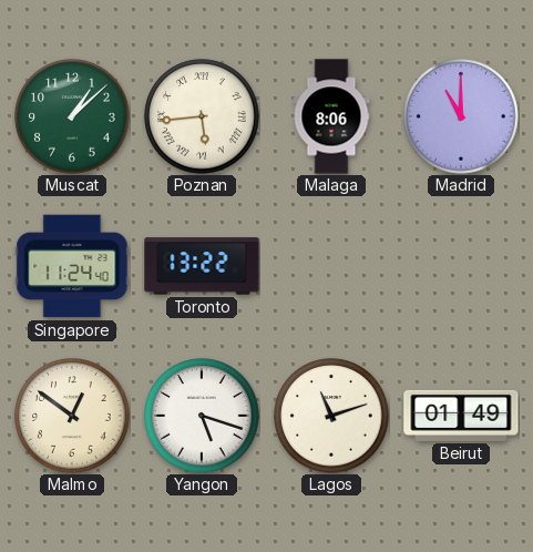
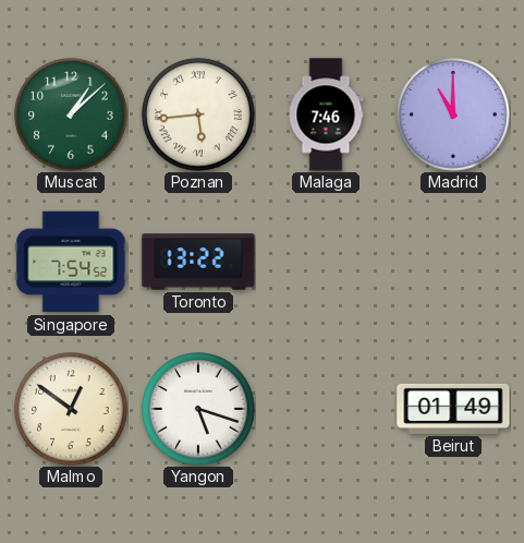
Malaga: 8:06 -> 7:46 (326, 114)
Singapore: 11:24 -> 7:54 (71, 262)
Lagos: 11:12 -> none (331, 416)
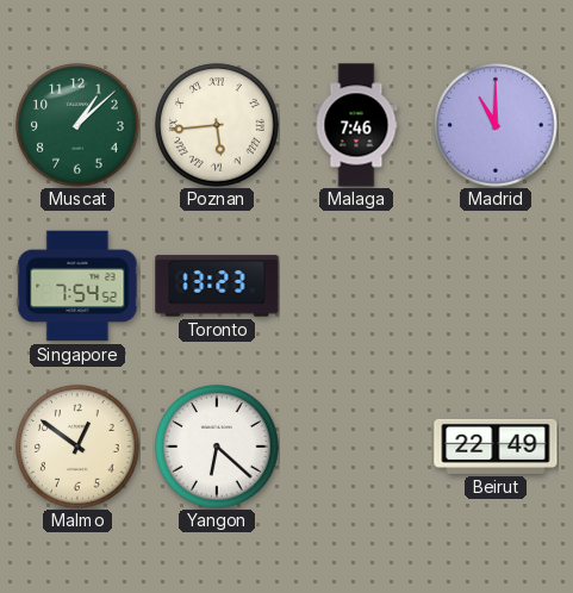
Toronto: 13:22 -> 13:23 (217, 286)
Yangon: 5:18 -> 6:22 (217, 447)
Beirut: 01:49 -> 22:49 (496, 447)
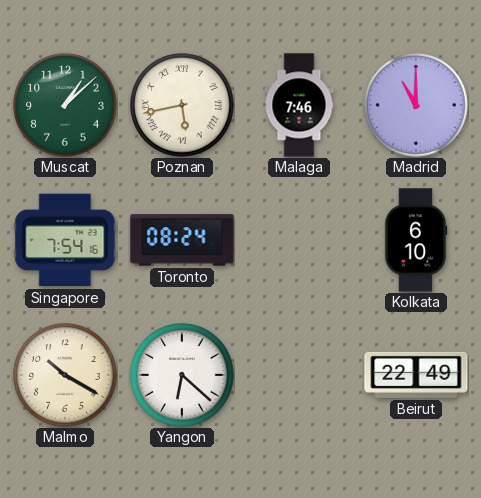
Poznan: 5:44 -> 5:43 (182, 105)
Singapore: 7:54:52 -> 7:54:16 (65, 240)
Toronto: 13:23 -> 08:24 (182, 240)
Kolkata: none -> 6:10 (416, 240)
Malmo: 12:51 -> 10:20 (65, 375)
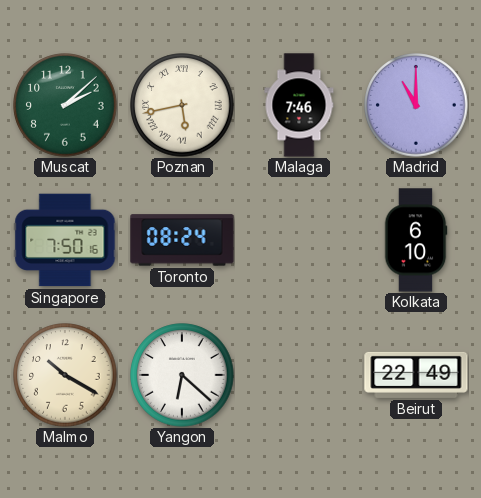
Muscat: 1:08 -> 2:08 (65, 105)
Singapore: 7:54 -> 7:50 (65, 240)
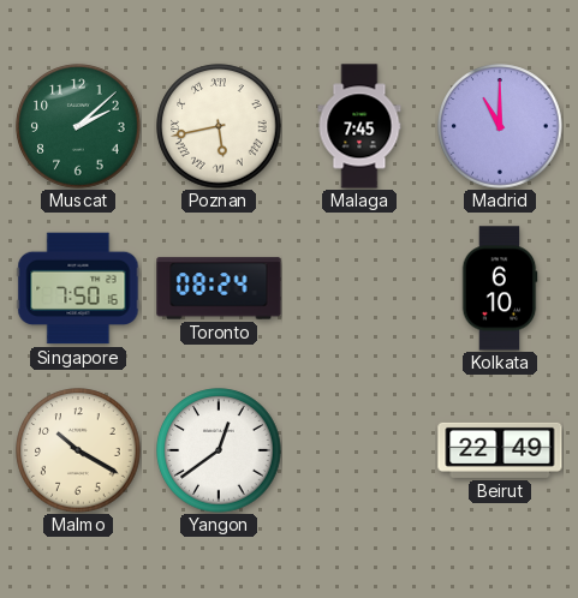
Malaga: 7:46 -> 7:45 (359, 126)
Yangon: 6:22 -> 12:39 (219, 450)
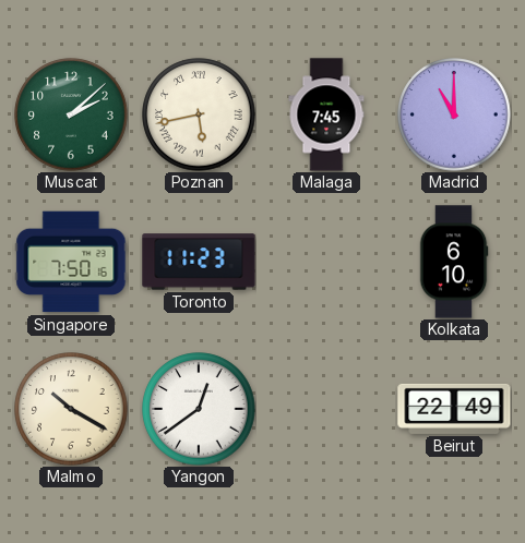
Toronto: 08:24 -> 11:23 (199, 262)
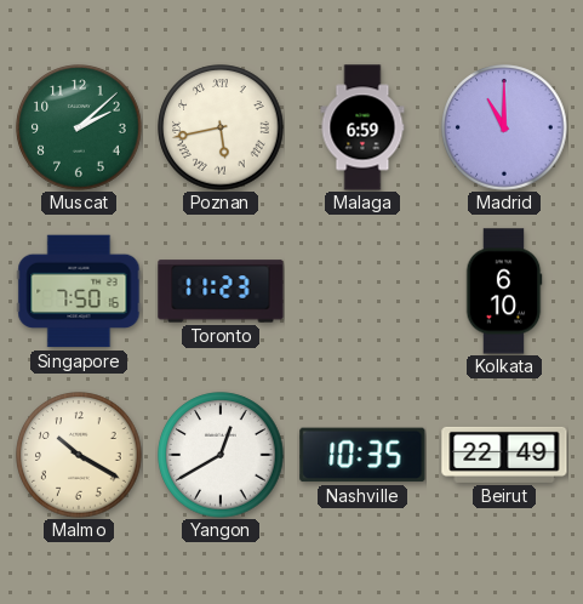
Malaga: 7:45 -> 6:59 (362, 127)
Yangon: 12:39 -> 12:40 (221, 455)
Nashville: none -> 10:35 (362, 455)
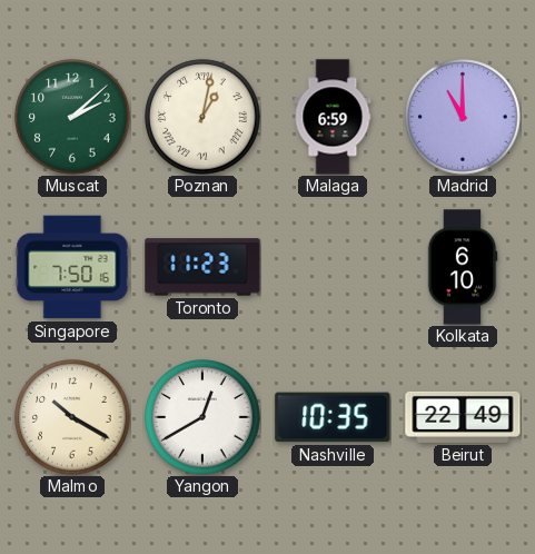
Poznan: 5:43 -> 1:02 (202, 117)
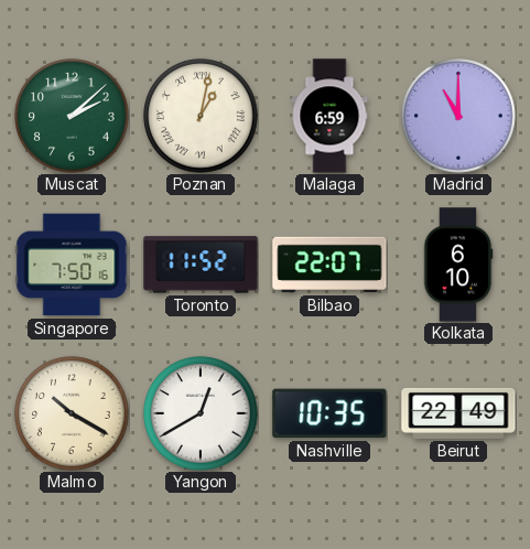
Toronto: 11:23 -> 11:52 (201, 265)
Bilbao: none -> 22:07 (329, 265)
